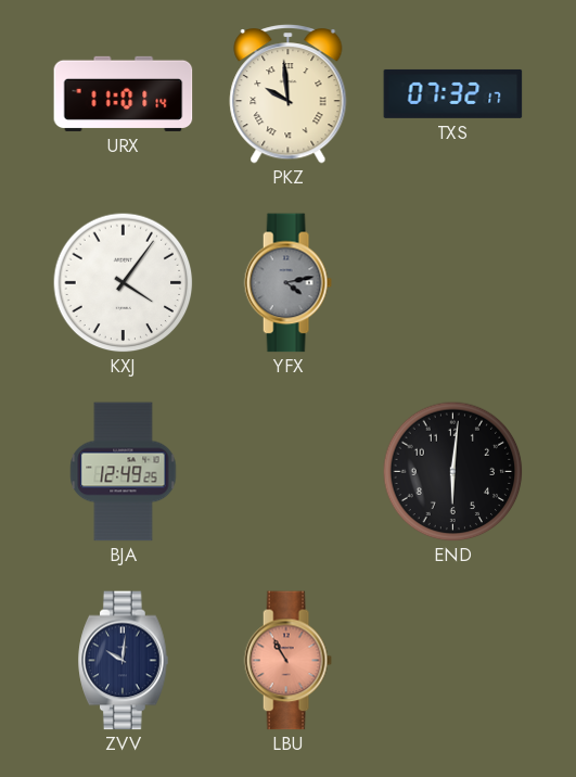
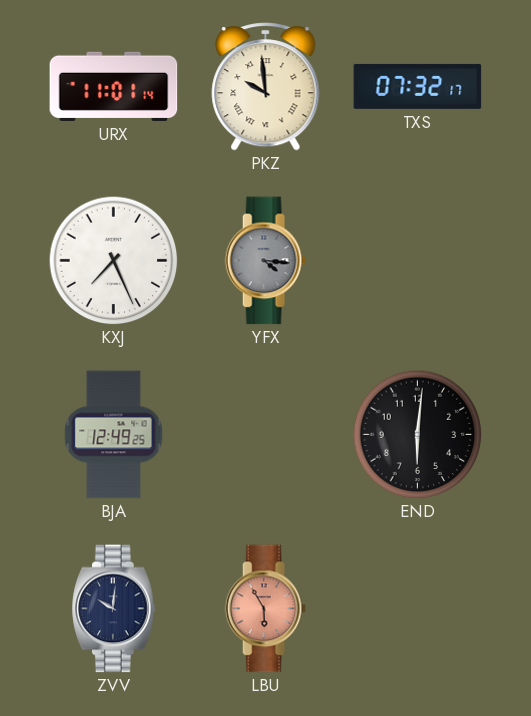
KXJ: 4:06 -> 7:26 (113, 260)
YFX: 4:13 -> 4:16 (265, 261)
LBU: 10:55 -> 5:55 (265, 609)
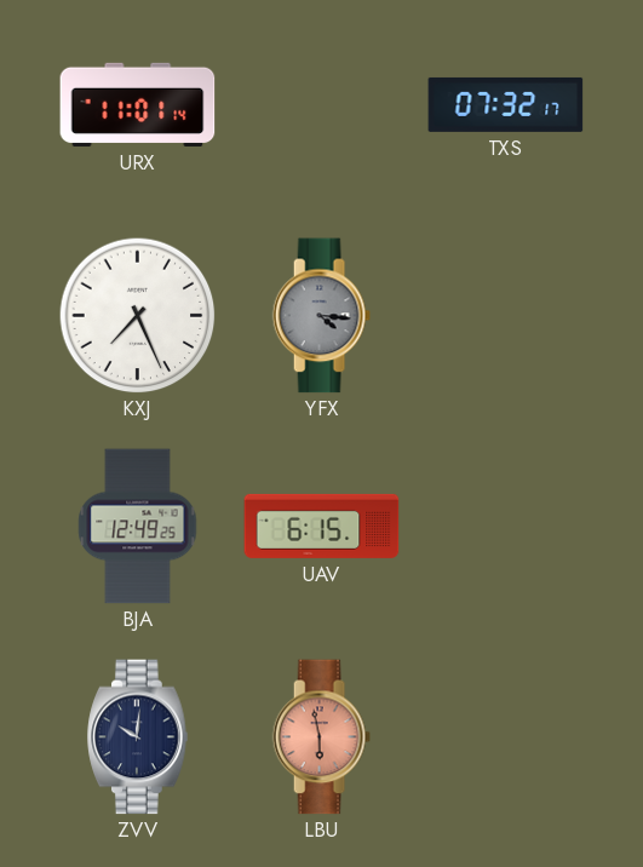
PKZ: 9:59 -> none (266, 87)
UAV: none -> 6:15 (322, 526)
END: 6:01 -> none (417, 434)
LBU: 5:55 -> 5:58 (321, 737)
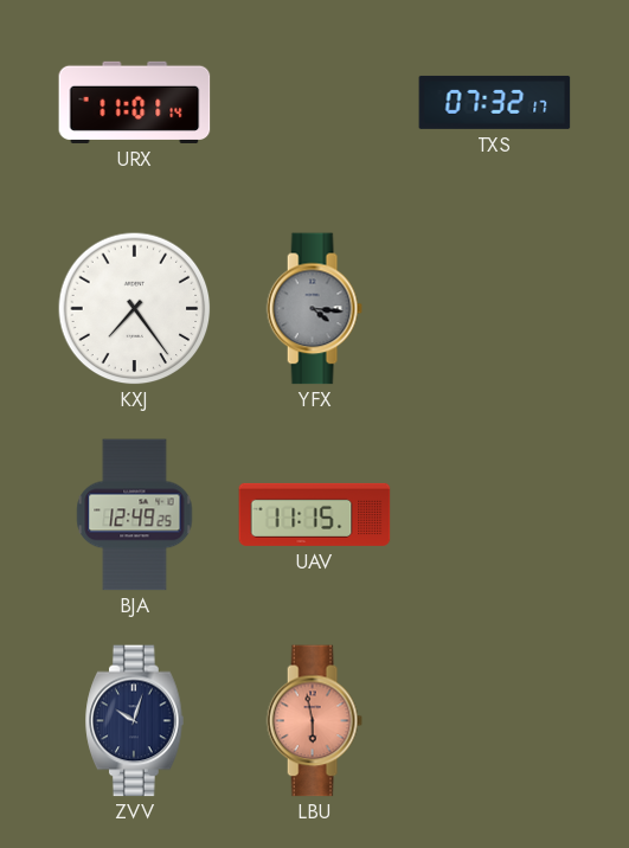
KXJ: 7:26 -> 7:24 (134, 308)
UAV: 6:15 -> 11:15 (315, 514)
ZVV: 10:01 -> 10:03 (135, 721)
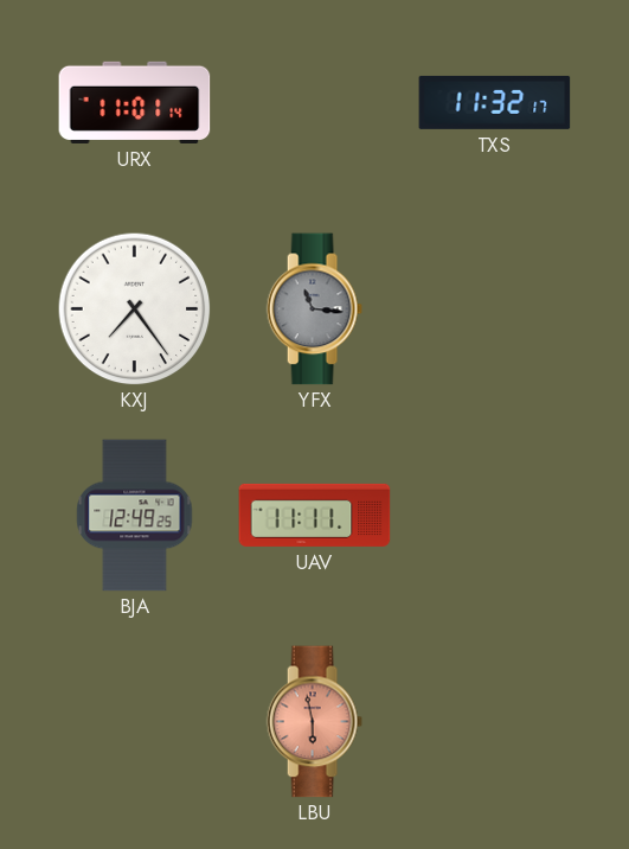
TXS: 07:32 -> 11:32 (495, 102)
YFX: 4:16 -> 11:16 (314, 309)
UAV: 11:15 -> 11:11 (315, 515)
ZVV: 10:03 -> none (135, 721)
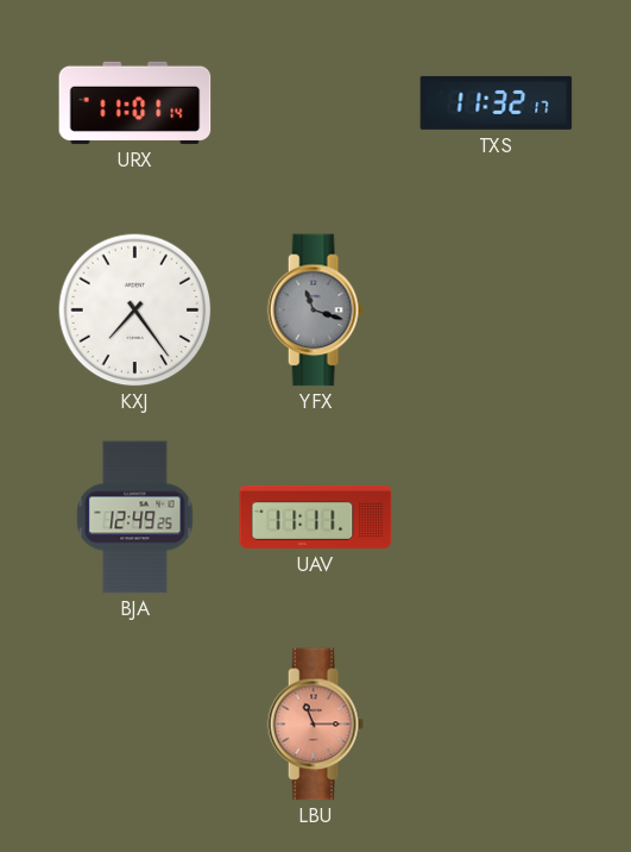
YFX: 11:16 -> 11:18 (315, 311)
LBU: 5:58 -> 11:15 (315, 725)
